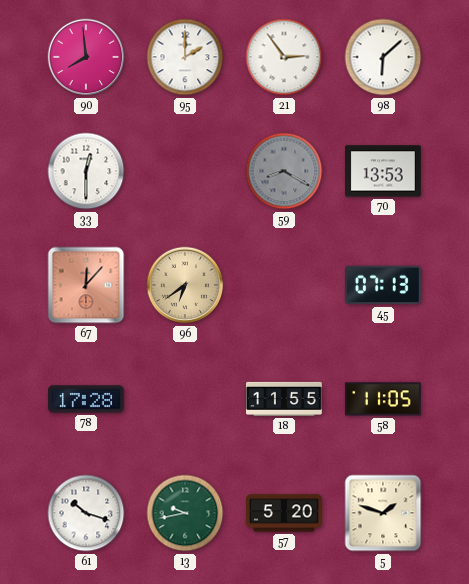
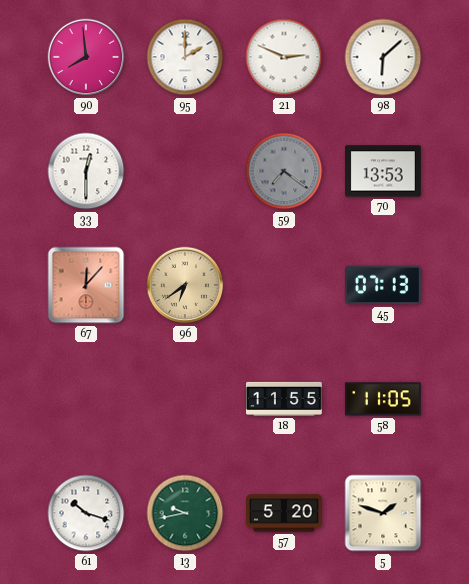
21: 2:54 -> 2:49 (284, 57)
59: 8:20 -> 7:21 (284, 171)
78: 17:28 -> none (87, 399)
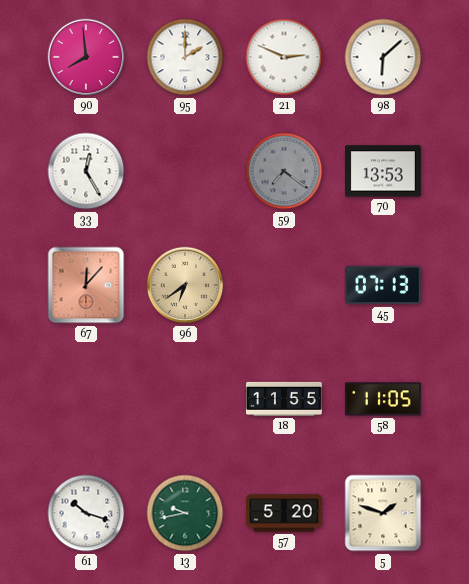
33: 12:30 -> 12:25 (86, 171)
